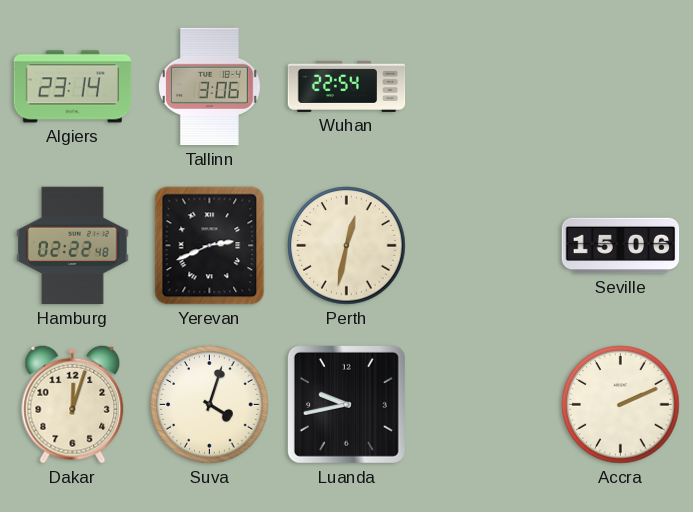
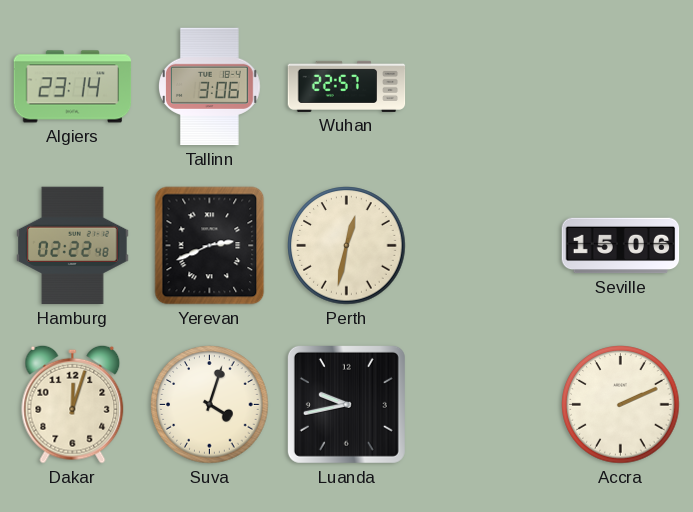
Wuhan: 22:54 -> 22:57 (347, 86)
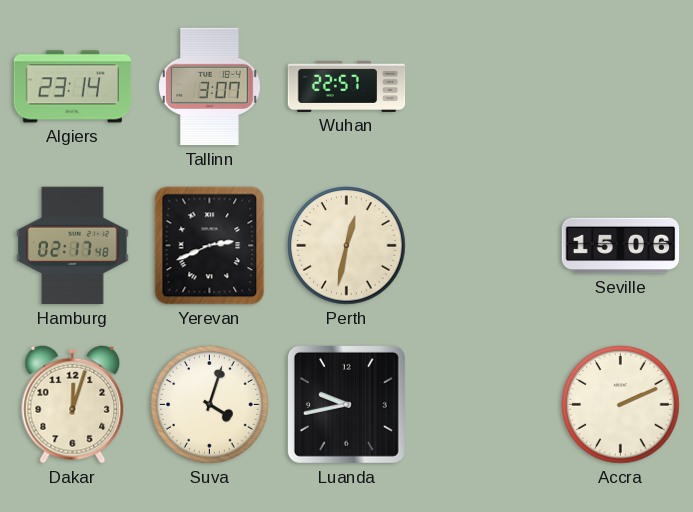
Tallinn: 3:06 -> 3:07 (210, 87)
Hamburg: 02:22 -> 02:17 (73, 246)
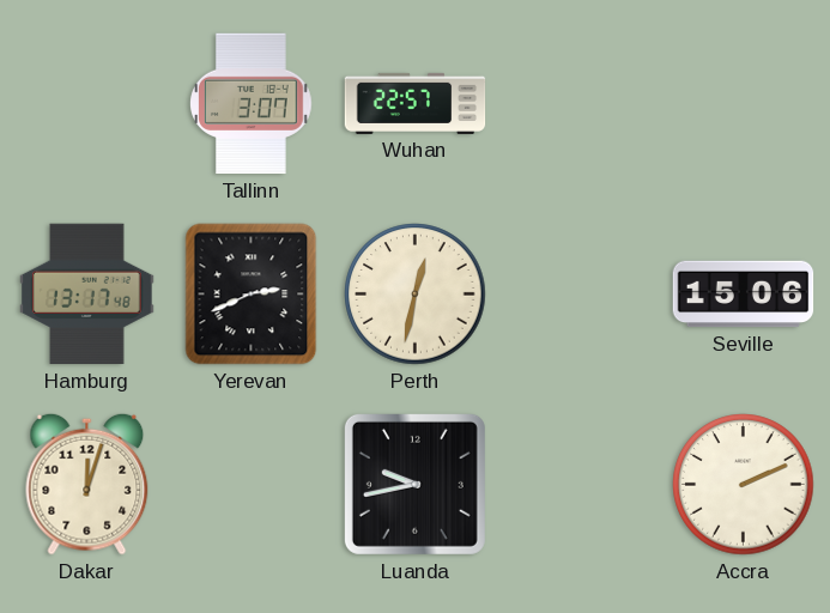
Algiers: 23:14 -> none (73, 87)
Hamburg: 02:17 -> 13:17 (87, 295)
Suva: 4:03 -> none (210, 405)
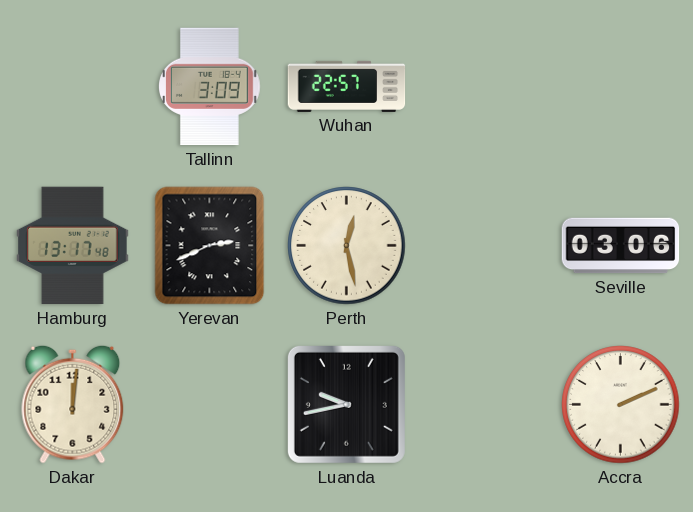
Tallinn: 3:07 -> 3:09 (210, 87)
Perth: 12:32 -> 12:28 (347, 246)
Seville: 15:06 -> 03:06 (621, 246)
Dakar: 12:03 -> 12:01 (73, 404)
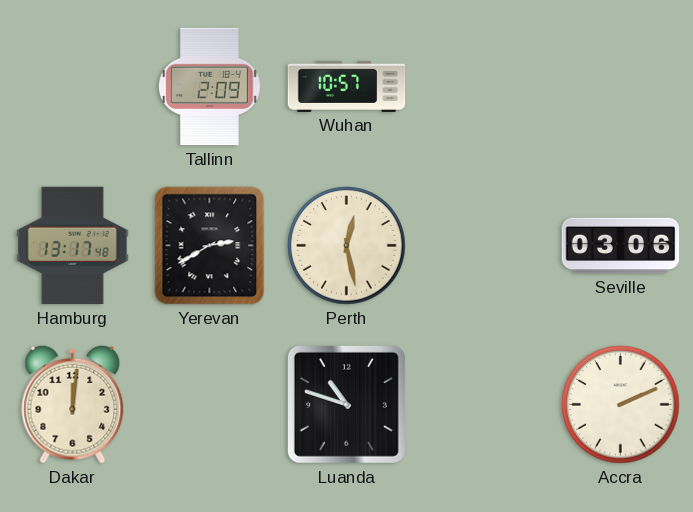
Tallinn: 3:09 -> 2:09 (210, 87)
Wuhan: 22:57 -> 10:57 (347, 86)
Yerevan: 2:41 -> 2:40 (210, 246)
Luanda: 9:43 -> 10:48 (346, 404)
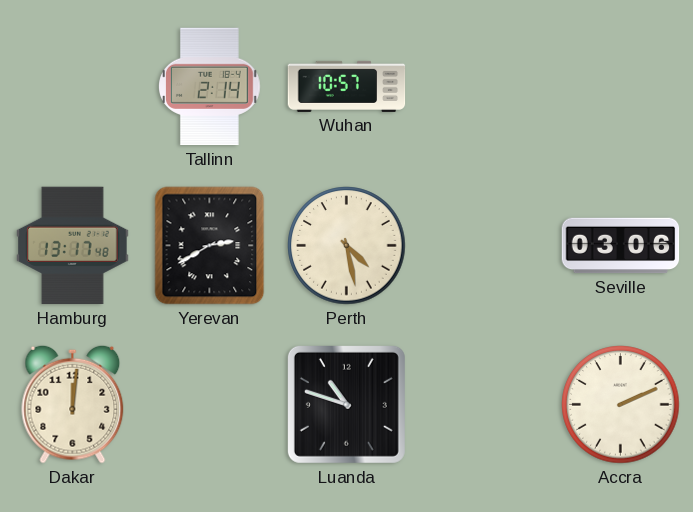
Tallinn: 2:09 -> 2:14 (210, 87)
Perth: 12:28 -> 4:28 (347, 246)
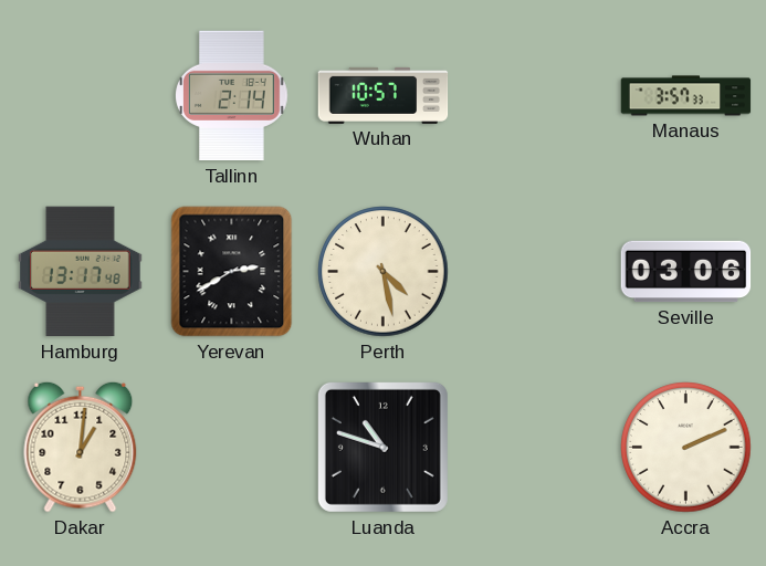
Manaus: none -> 3:57 (686, 96)
Dakar: 12:01 -> 1:01 (81, 447)
